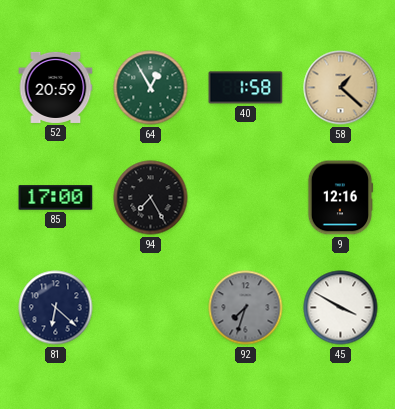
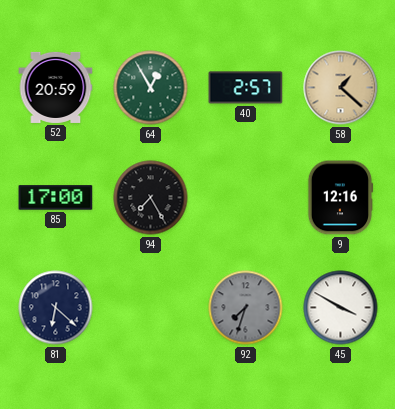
40: 1:58 -> 2:57 (246, 88)
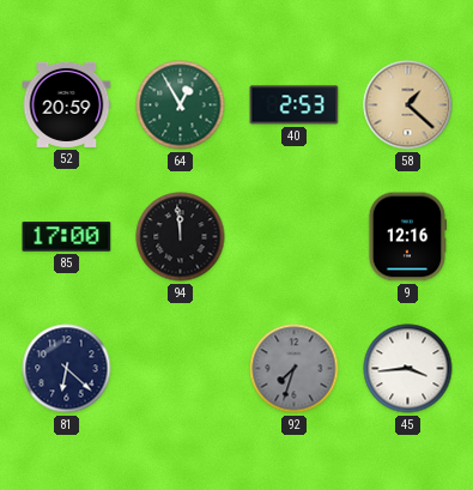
40: 2:57 -> 2:53 (295, 105)
94: 7:25 -> 11:59 (181, 237)
45: 3:50 -> 3:44 (408, 369)
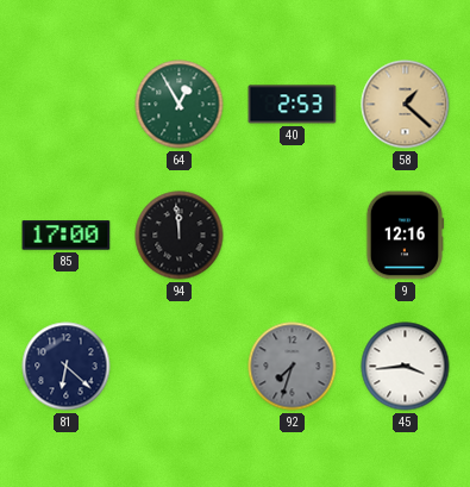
52: 20:59 -> none (67, 104)
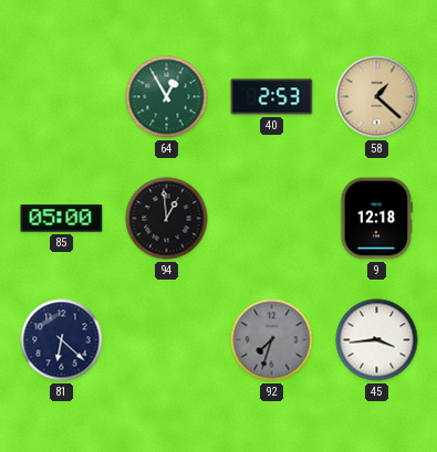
85: 17:00 -> 05:00 (62, 219)
94: 11:59 -> 12:59 (167, 219)
9: 12:16 -> 12:18 (376, 219)
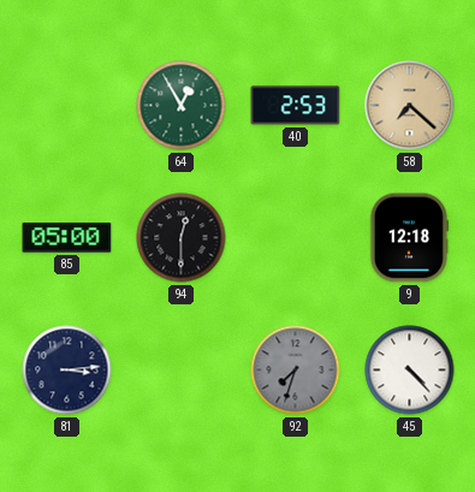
58: 1:22 -> 7:22 (410, 106)
94: 12:59 -> 12:30 (182, 238)
81: 6:22 -> 3:14 (67, 371)
45: 3:44 -> 4:23 (410, 371)
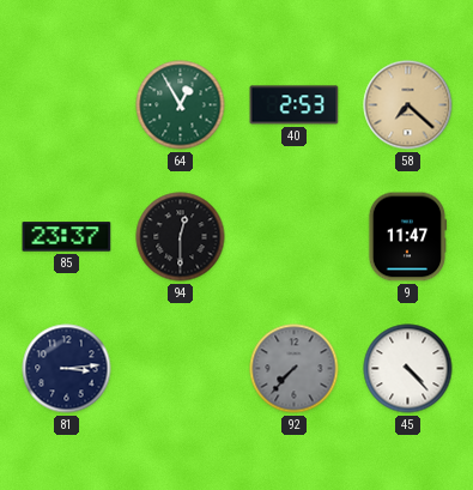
85: 05:00 -> 23:37 (67, 237)
9: 12:18 -> 11:47 (407, 237)
92: 7:33 -> 7:37 (295, 369)
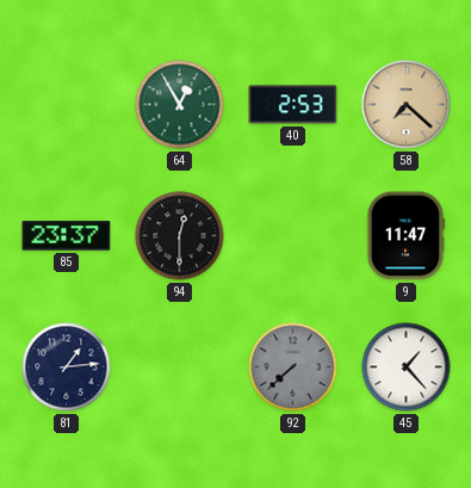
81: 3:14 -> 1:14 (67, 367)
92: 7:37 -> 7:38 (293, 367)
45: 4:23 -> 1:23 (407, 367)
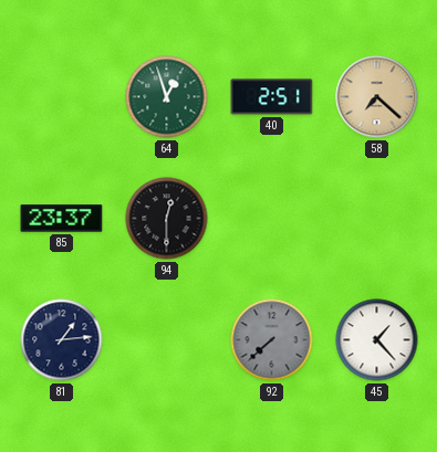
64: 12:55 -> 12:57 (167, 97)
40: 2:53 -> 2:51 (272, 97)
9: 11:47 -> none (405, 236)
